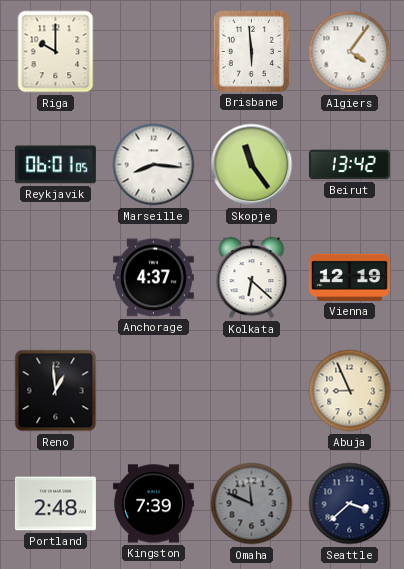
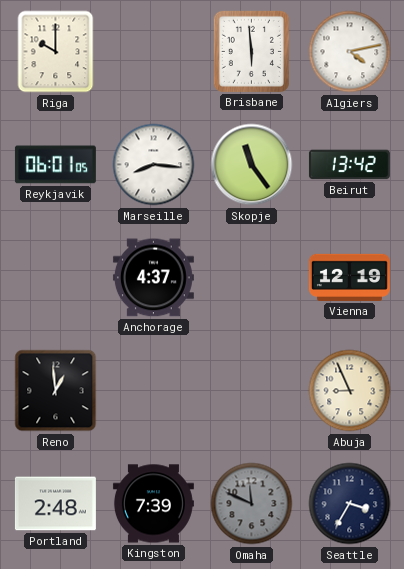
Algiers: 4:06 -> 4:13 (350, 52)
Kolkata: 6:22 -> none (252, 278)
Seattle: 3:38 -> 3:35 (350, 504)
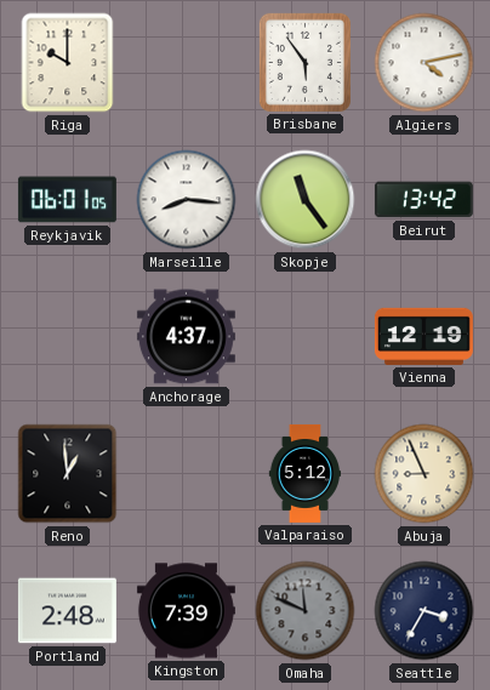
Brisbane: 5:59 -> 5:54 (304, 62)
Valparaiso: none -> 5:12 (304, 473)
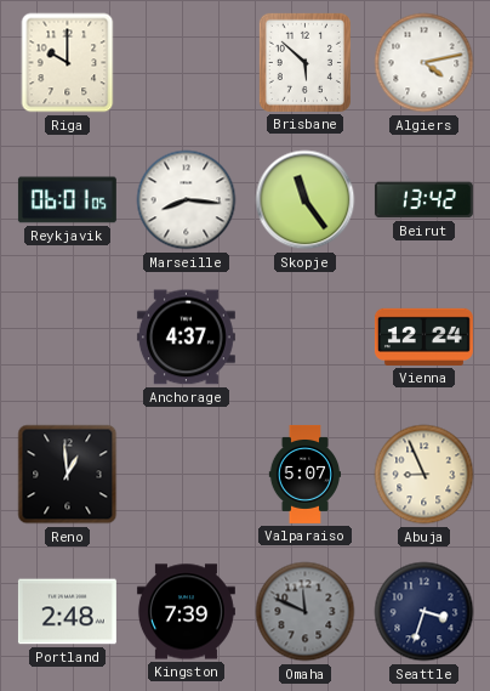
Brisbane: 5:54 -> 5:52 (304, 62)
Vienna: 12:19 -> 12:24 (423, 336)
Valparaiso: 5:12 -> 5:07 (304, 474)
Seattle: 3:35 -> 3:33 (425, 612)
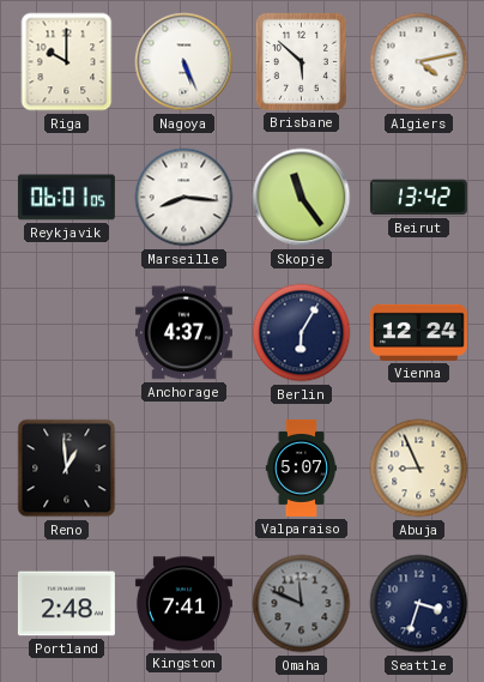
Nagoya: none -> 5:26 (184, 62)
Berlin: none -> 6:05 (302, 333)
Kingston: 7:39 -> 7:41 (183, 604)
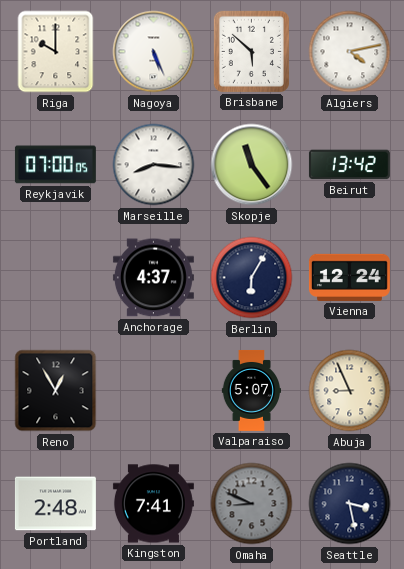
Reykjavik: 06:01 -> 07:00 (55, 165)
Reno: 12:59 -> 12:55 (56, 391)
Omaha: 11:49 -> 8:49 (252, 504)
Seattle: 3:33 -> 3:28 (350, 504)
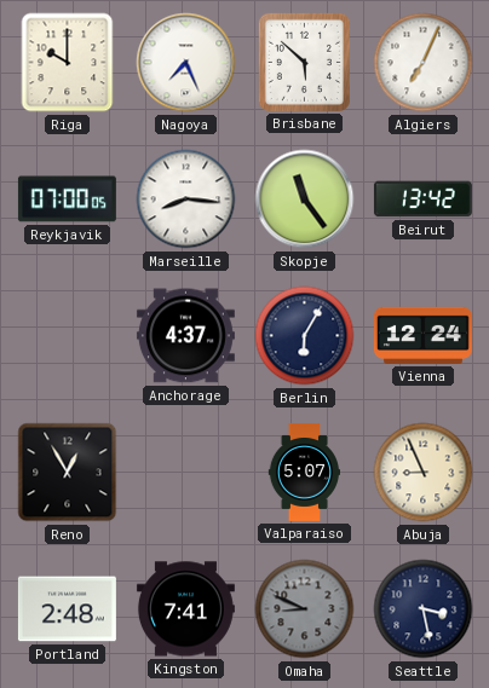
Nagoya: 5:26 -> 7:26 (186, 63)
Algiers: 4:13 -> 7:04 (424, 63)
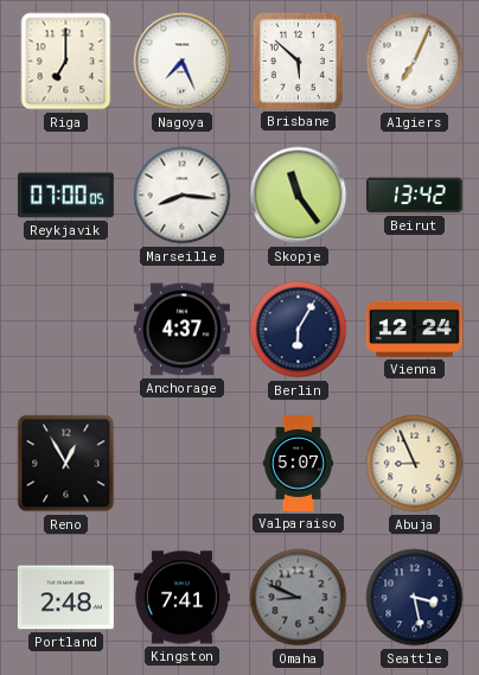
Riga: 10:00 -> 7:00 (66, 62)
